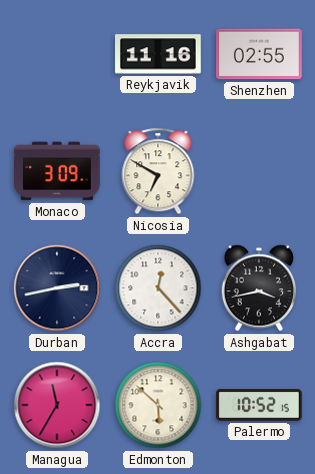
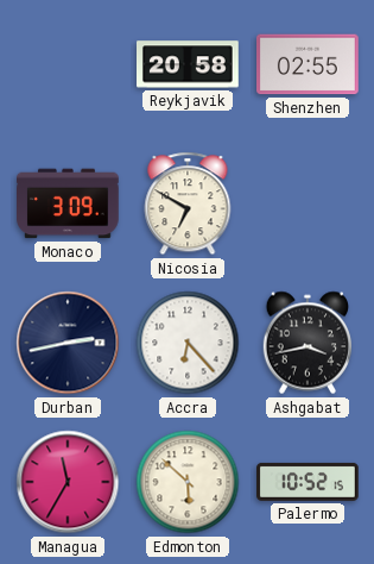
Reykjavik: 11:16 -> 20:58 (189, 64)
Accra: 12:23 -> 6:23 (188, 343)
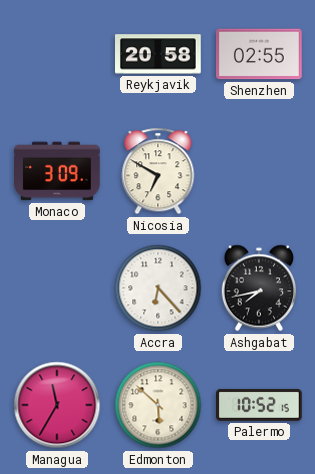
Durban: 2:43 -> none (68, 343)
Ashgabat: 3:43 -> 7:43 (258, 288)
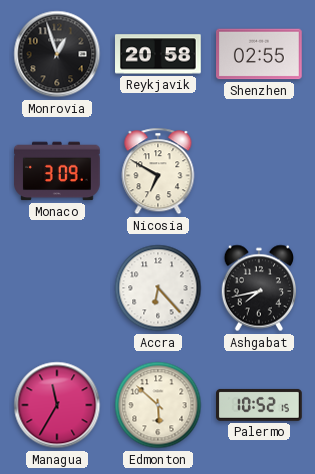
Monrovia: none -> 12:57 (57, 54)
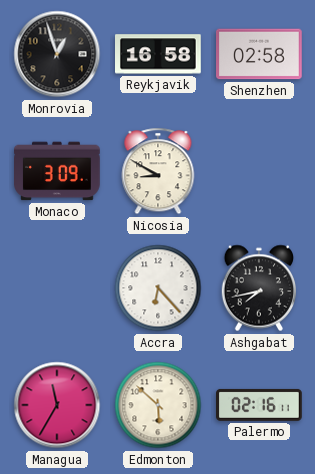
Reykjavik: 20:58 -> 16:58 (159, 54)
Shenzhen: 02:55 -> 02:58 (260, 54)
Nicosia: 6:50 -> 8:50 (158, 171)
Palermo: 10:52 -> 02:16 (260, 405)
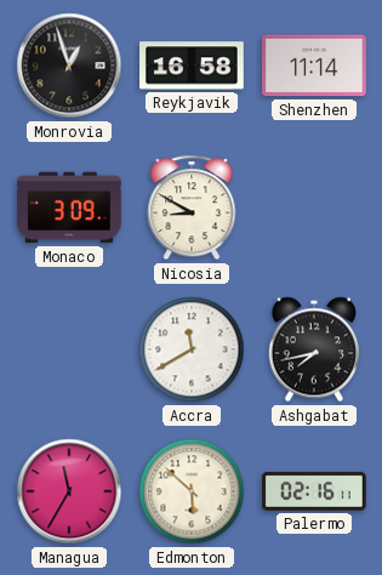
Shenzhen: 02:58 -> 11:14 (315, 66)
Accra: 6:23 -> 11:40 (192, 349)
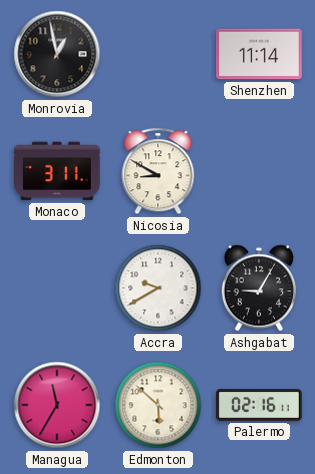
Monrovia: 12:57 -> 12:58 (57, 54)
Reykjavik: 16:58 -> none (193, 66)
Monaco: 3:09 -> 3:11 (58, 171)
Accra: 11:40 -> 9:40 (158, 288)
Ashgabat: 7:43 -> 9:05 (258, 288)
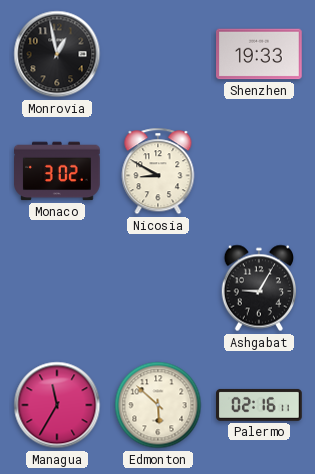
Shenzhen: 11:14 -> 19:33 (260, 54)
Monaco: 3:11 -> 3:02 (58, 171)
Accra: 9:40 -> none (158, 288)
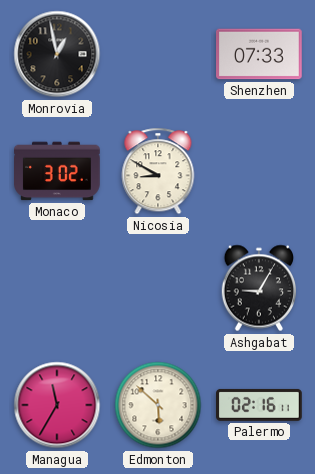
Shenzhen: 19:33 -> 07:33 (260, 54)
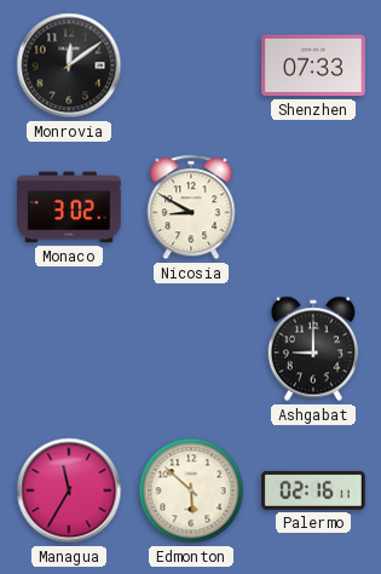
Monrovia: 12:58 -> 12:09 (69, 65)
Ashgabat: 9:05 -> 9:00 (312, 349)
